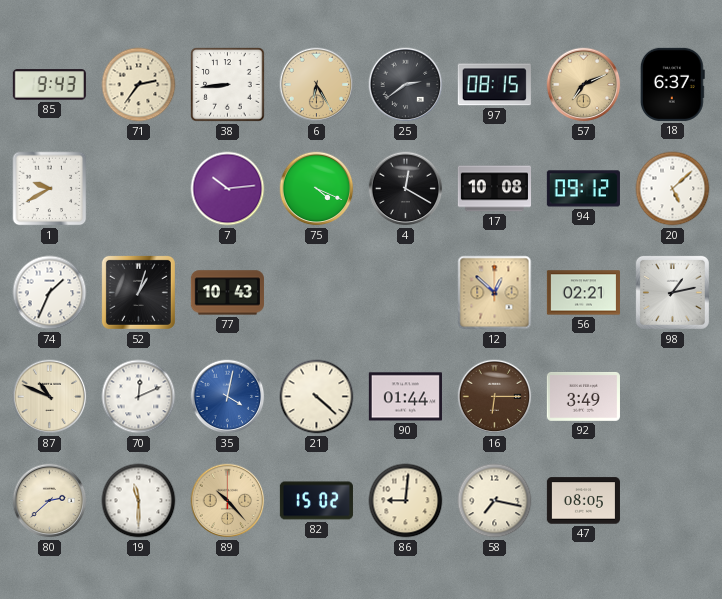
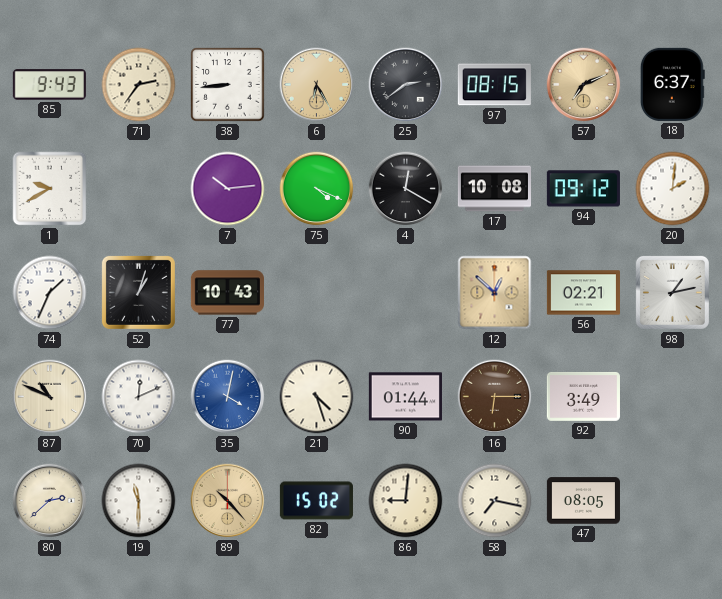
20: 5:08 -> 2:01 (673, 189)
21: 4:22 -> 4:27 (317, 397)
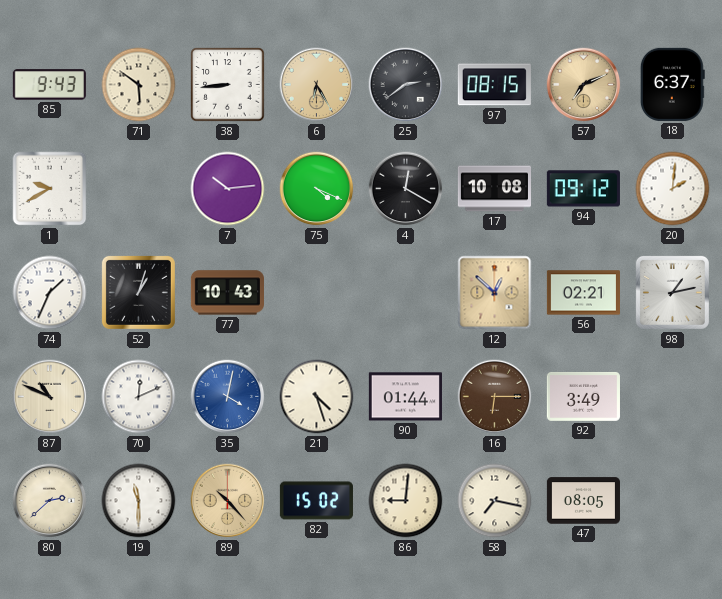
71: 2:36 -> 5:51 (139, 85)
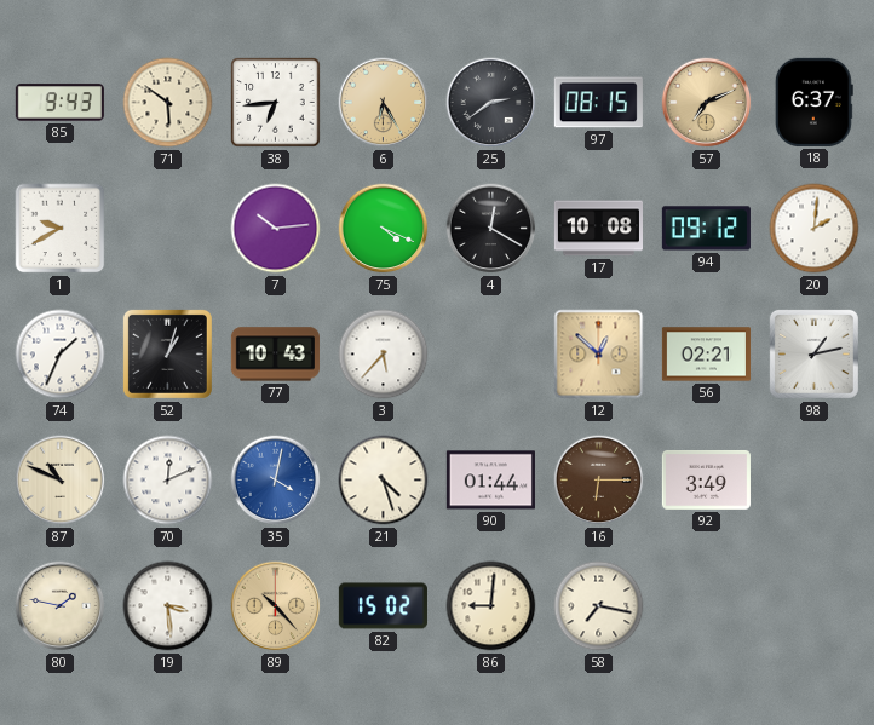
38: 8:44 -> 6:44 (276, 103)
3: none -> 5:37 (384, 355)
80: 2:38 -> 1:47 (61, 606)
19: 11:30 -> 3:29 (168, 606)
47: 08:05 -> none (583, 501)
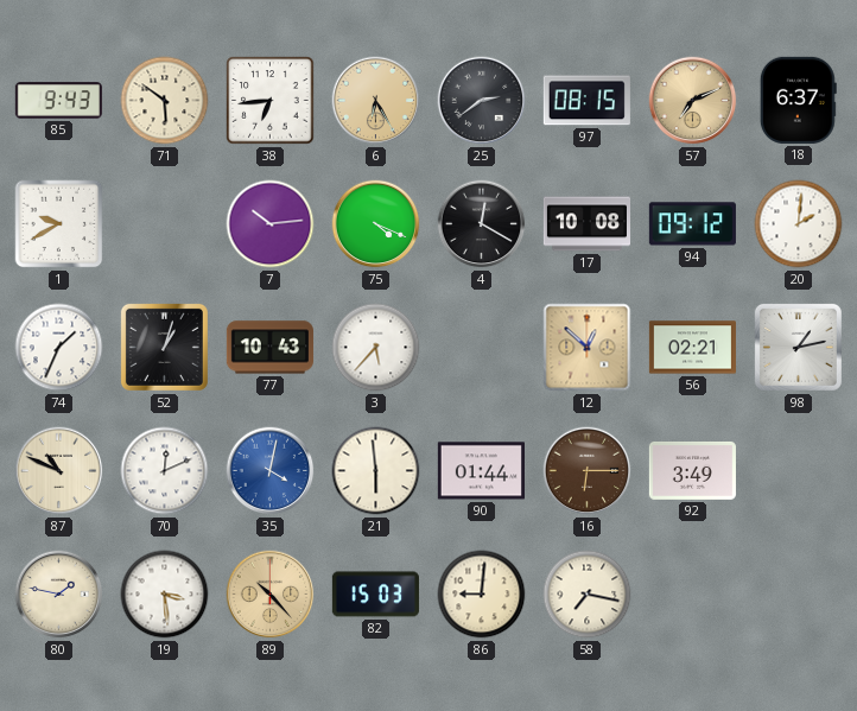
21: 4:27 -> 5:59 (376, 471)
82: 15:02 -> 15:03 (375, 595)
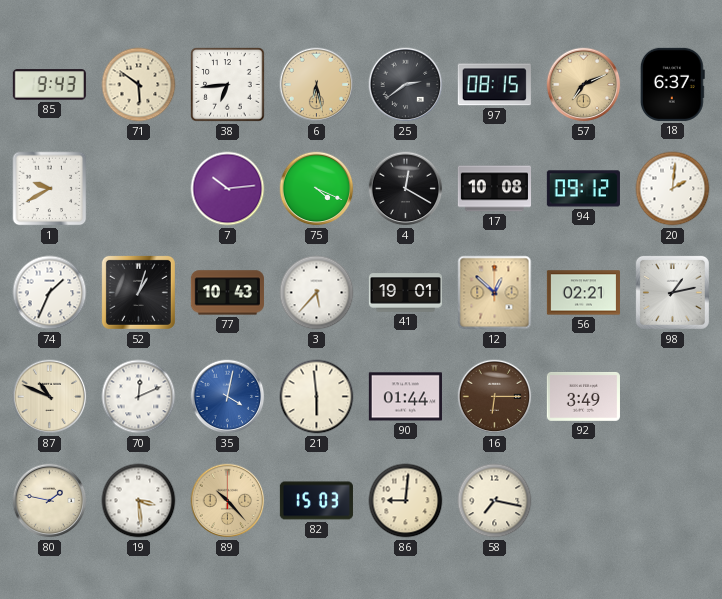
6: 6:25 -> 6:28 (317, 85)
41: none -> 19:01 (405, 293)
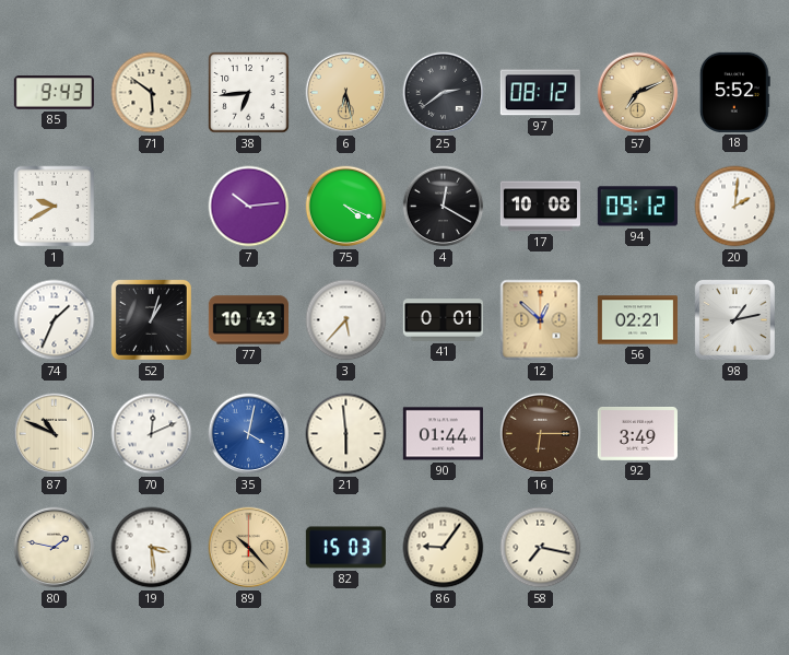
97: 08:15 -> 08:12 (540, 93)
18: 6:37 -> 5:52 (734, 92)
41: 19:01 -> 0:01 (443, 320)
86: 9:01 -> 9:06 (444, 548)
